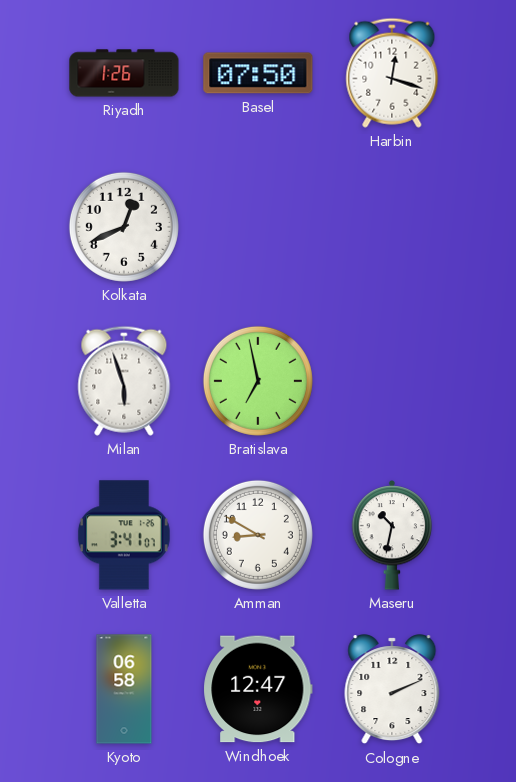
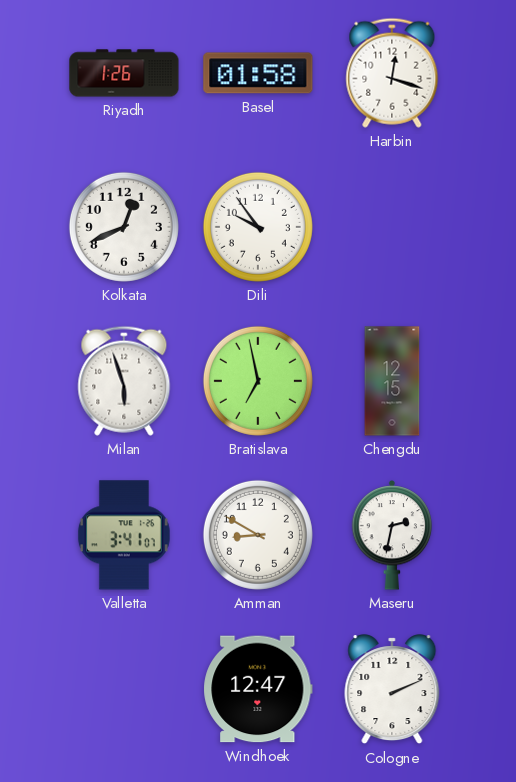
Basel: 07:50 -> 01:58 (258, 73)
Dili: none -> 9:54 (258, 227)
Chengdu: none -> 12:15 (392, 381)
Maseru: 10:32 -> 2:32 (392, 536)
Kyoto: 06:58 -> none (124, 689)
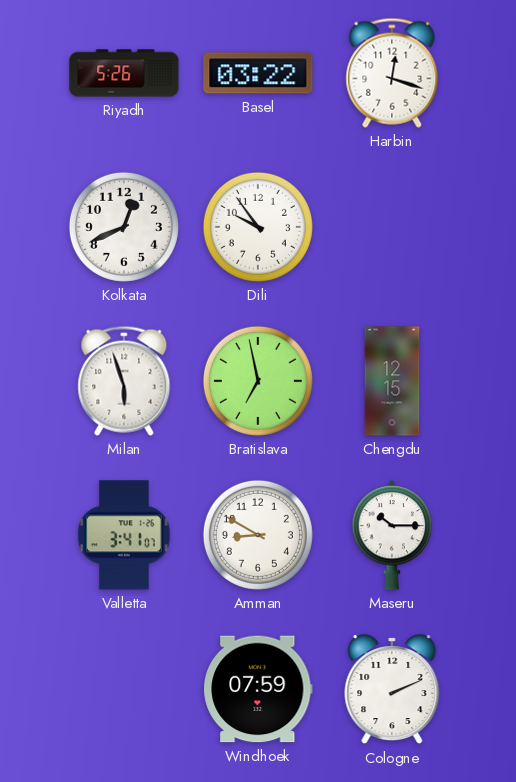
Riyadh: 1:26 -> 5:26 (124, 73)
Basel: 01:58 -> 03:22 (258, 73)
Maseru: 2:32 -> 10:15 (392, 536)
Windhoek: 12:47 -> 07:59 (258, 689)
